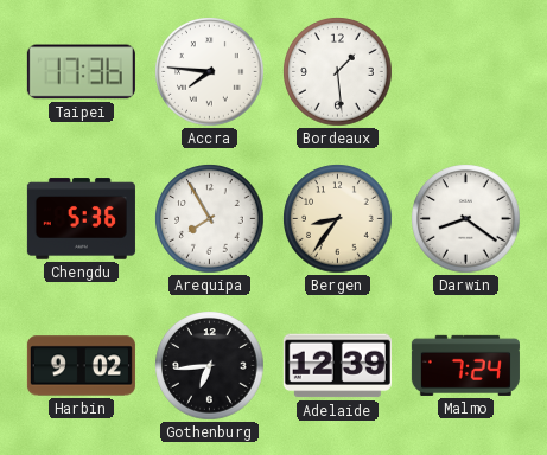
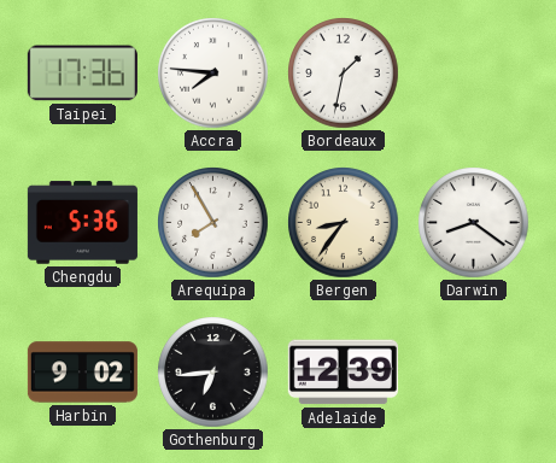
Bordeaux: 1:29 -> 1:32 (344, 74)
Malmo: 7:24 -> none (465, 365)
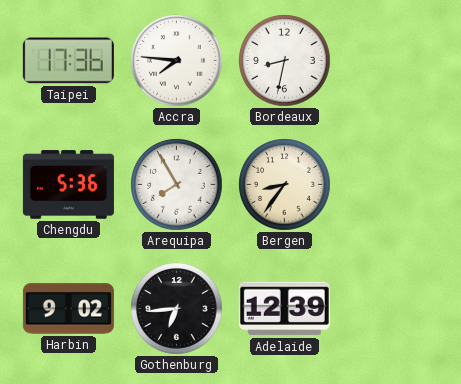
Bordeaux: 1:32 -> 8:32 (285, 61)
Darwin: 8:21 -> none (474, 223)
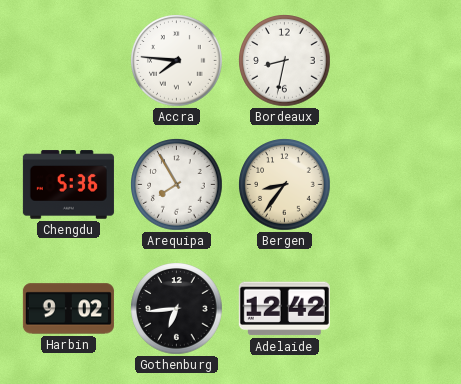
Taipei: 17:36 -> none (68, 61)
Adelaide: 12:39 -> 12:42 (284, 309)
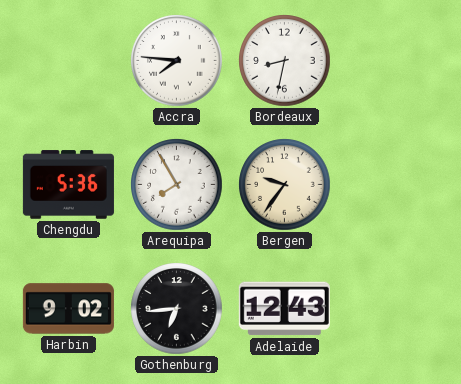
Bergen: 8:36 -> 9:36 (285, 185)
Adelaide: 12:42 -> 12:43 (284, 309)
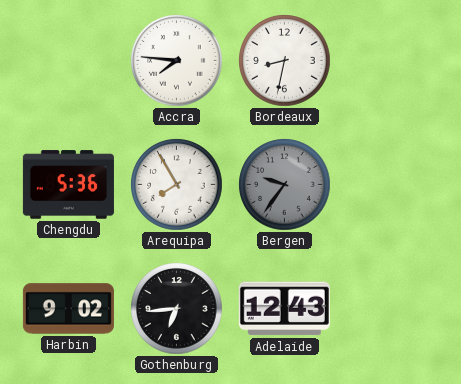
Bergen dial: cream -> grey (285, 185)
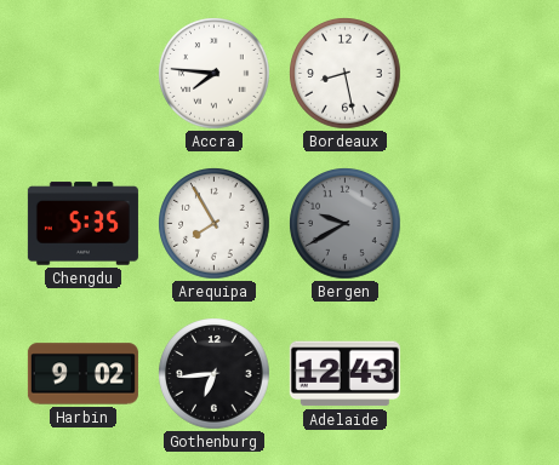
Bordeaux: 8:32 -> 8:28 (346, 74)
Chengdu: 5:36 -> 5:35 (82, 224)
Bergen: 9:36 -> 9:40 (346, 224)
